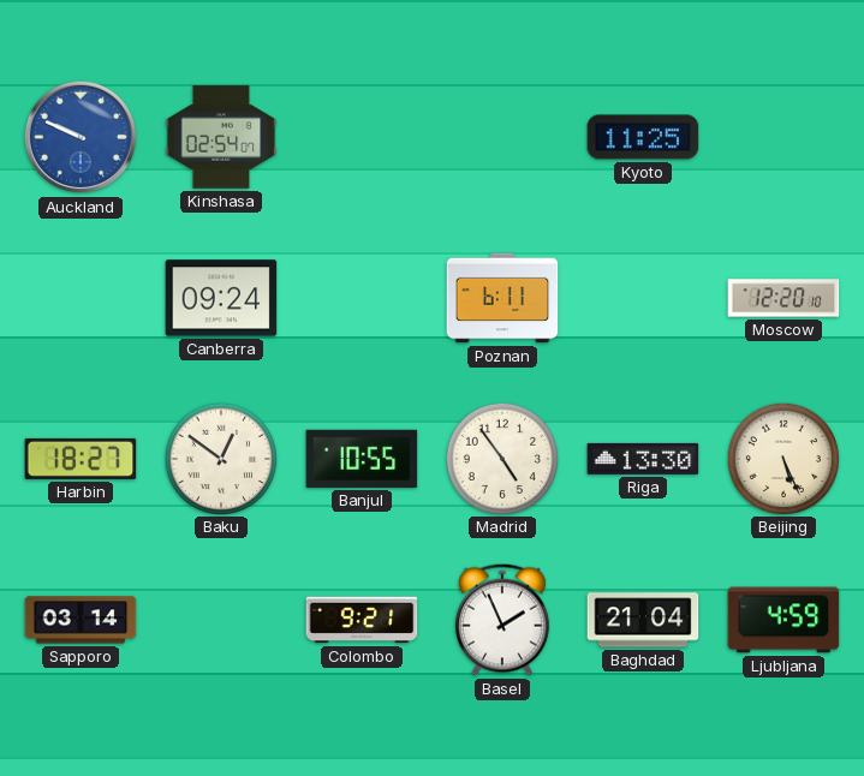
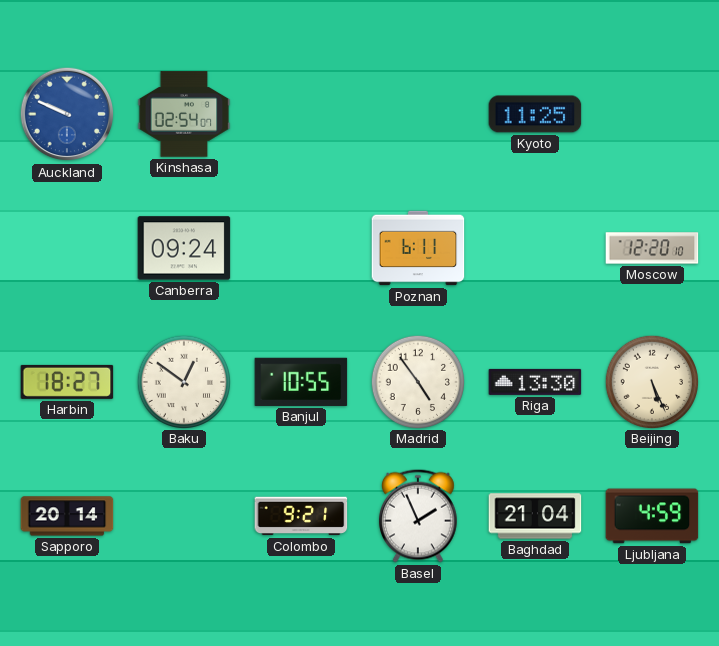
Sapporo: 03:14 -> 20:14 (67, 516)
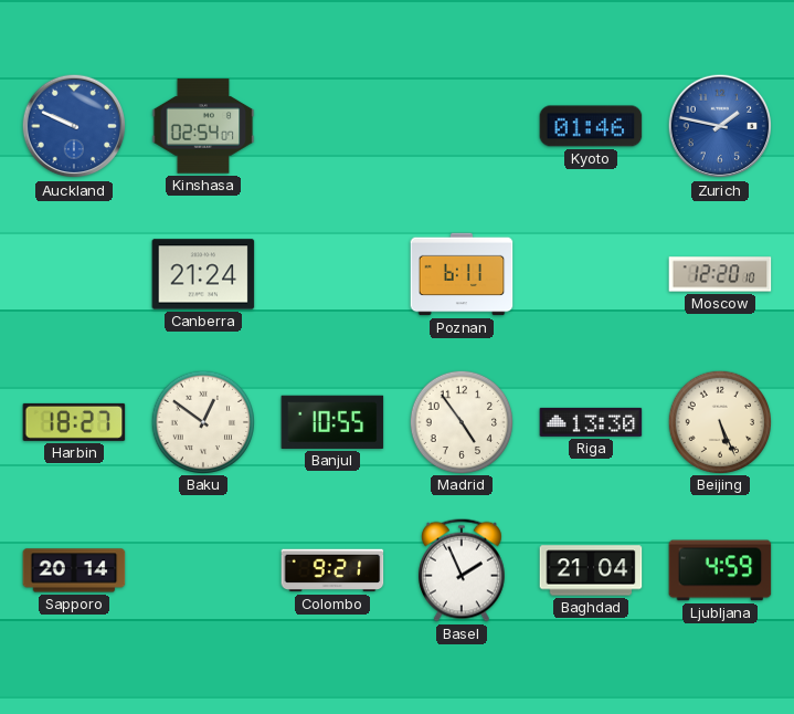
Kyoto: 11:25 -> 01:46 (591, 126)
Zurich: none -> 1:47 (720, 126)
Canberra: 09:24 -> 21:24 (203, 274)
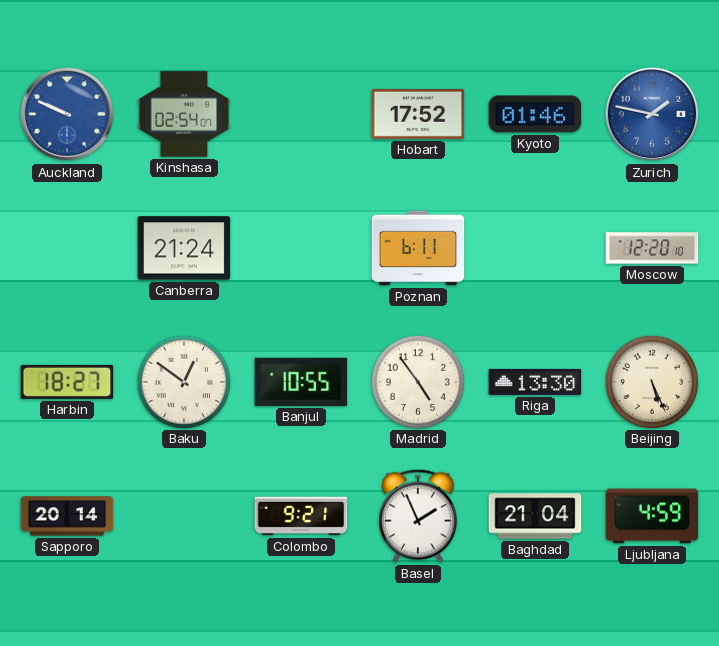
Hobart: none -> 17:52 (418, 114)
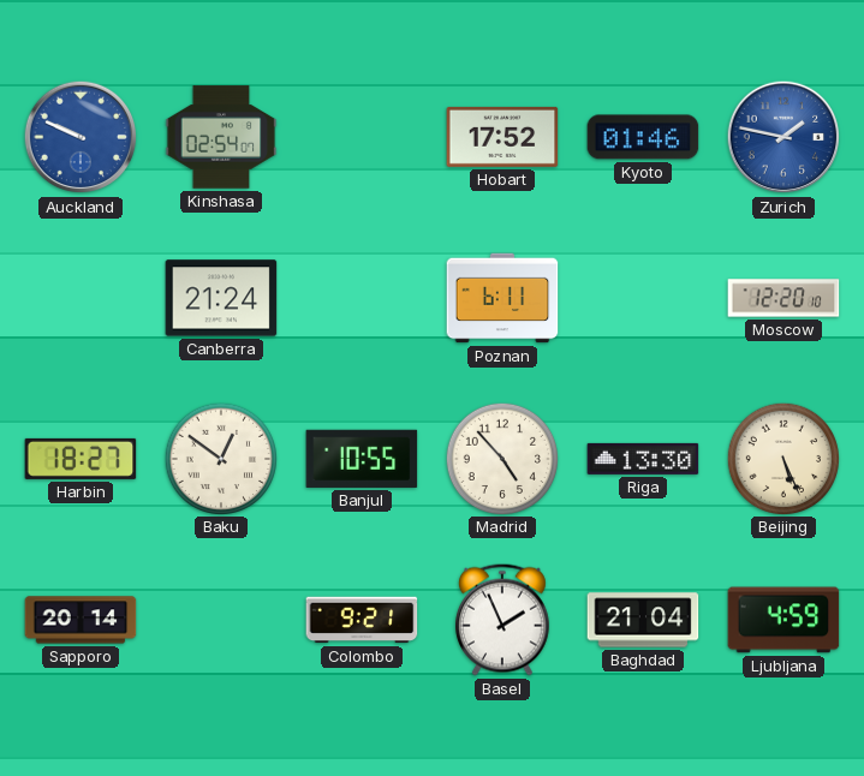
Madrid: 4:54 -> 4:53 (501, 458)
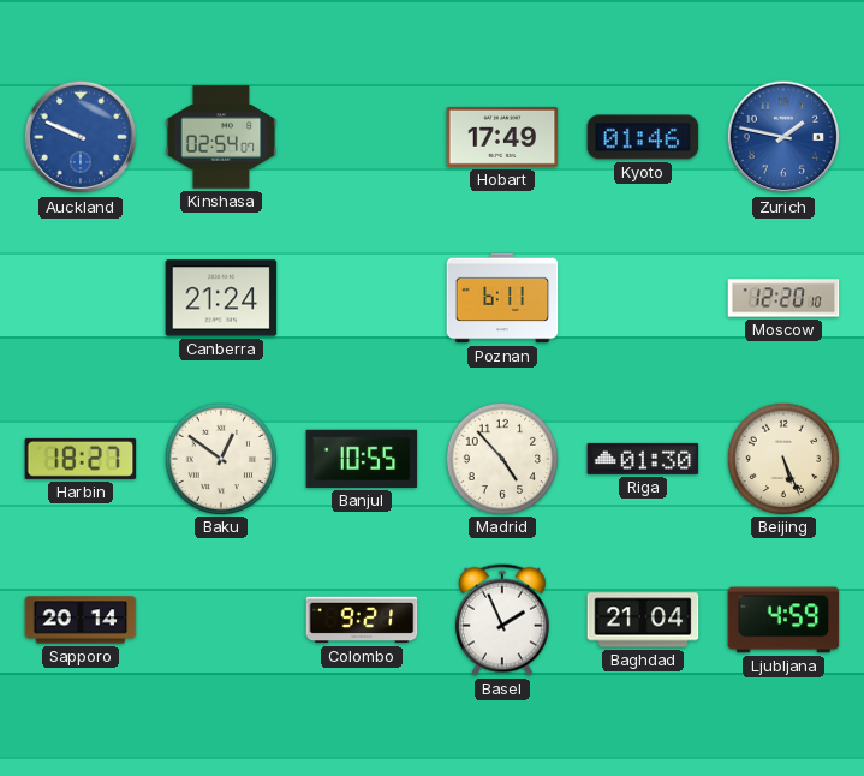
Hobart: 17:52 -> 17:49 (502, 137)
Riga: 13:30 -> 01:30 (643, 459)
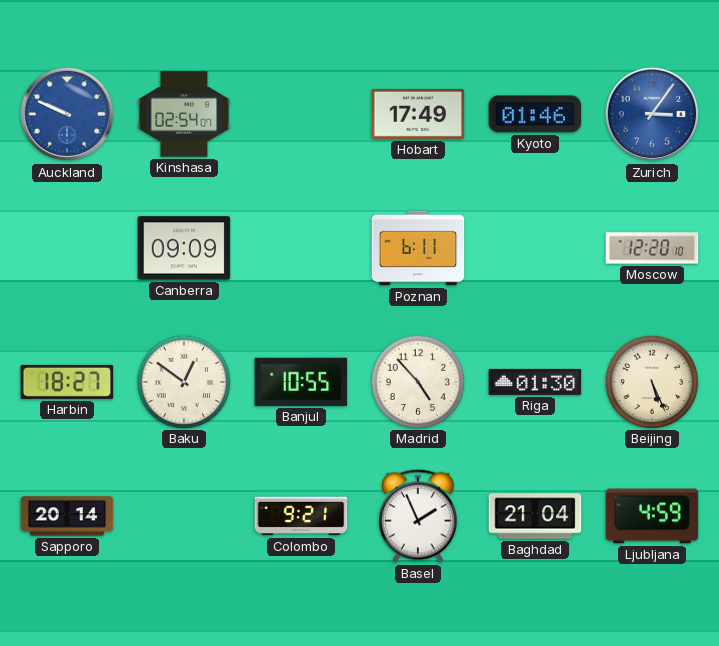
Zurich: 1:47 -> 3:06 (652, 114)
Canberra: 21:24 -> 09:09 (184, 248)
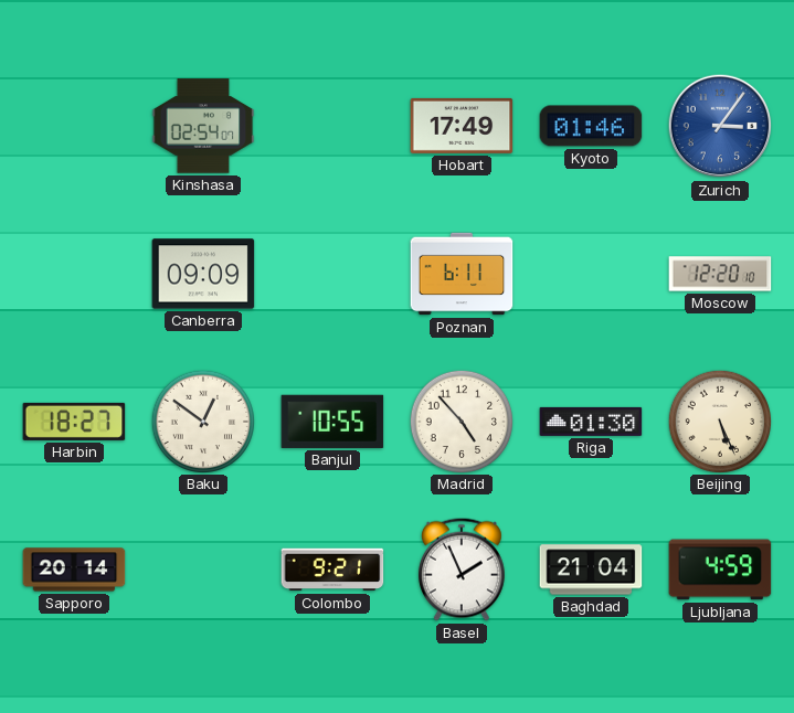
Auckland: 9:49 -> none (67, 114)
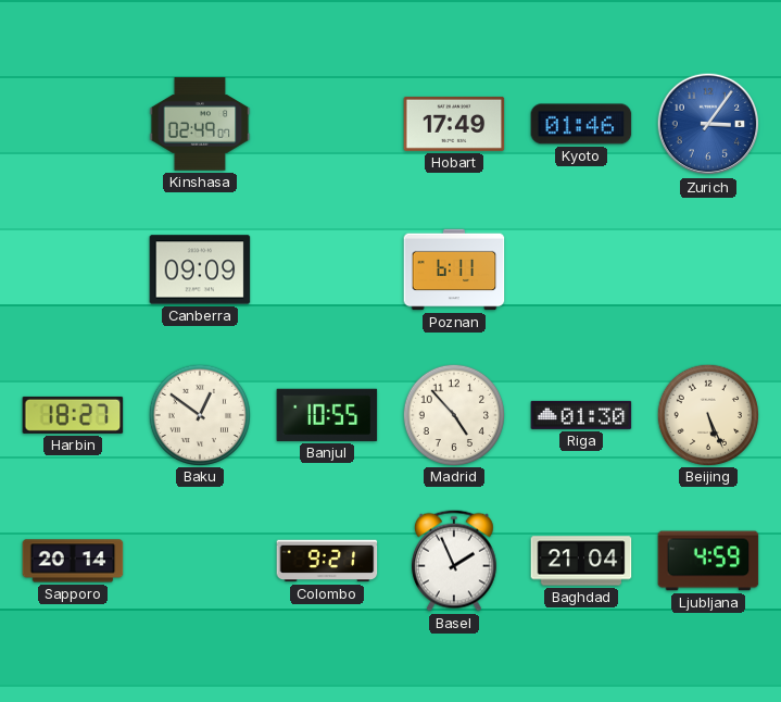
Kinshasa: 02:54 -> 02:49 (200, 124)
Moscow: 12:20 -> none (720, 274)
